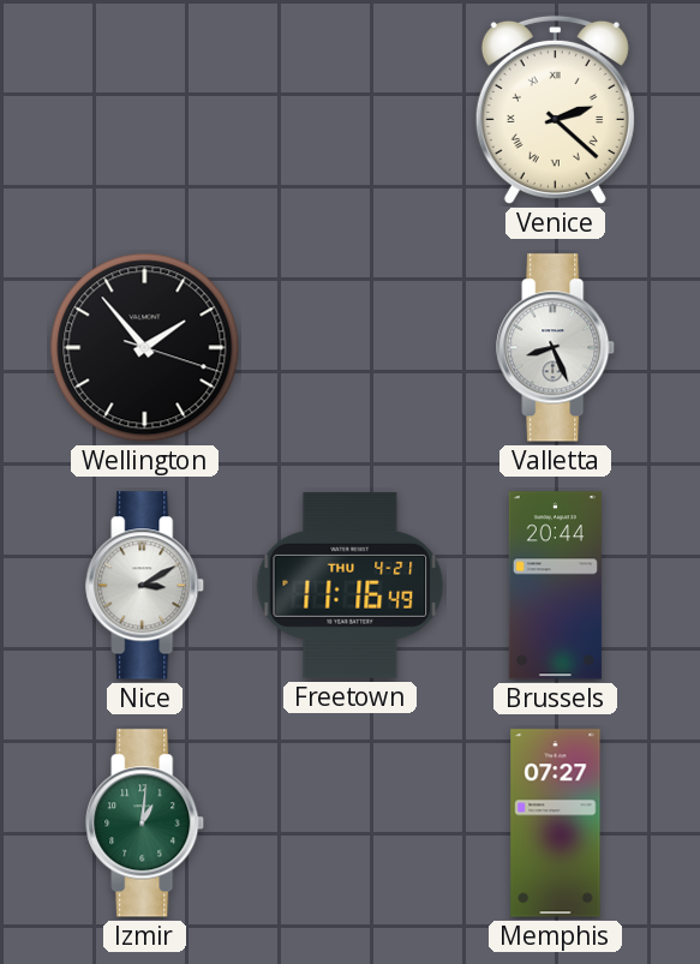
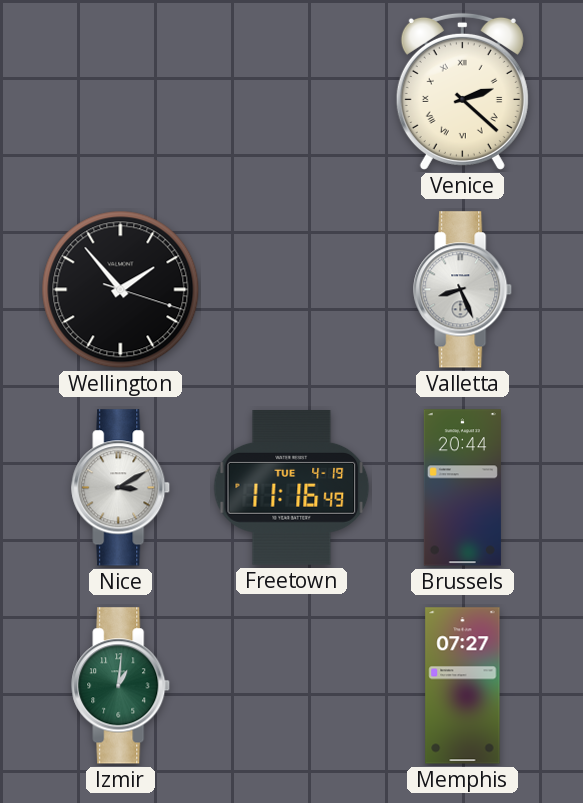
Freetown date: THU 4-21 -> TUE 4-19 (292, 488)
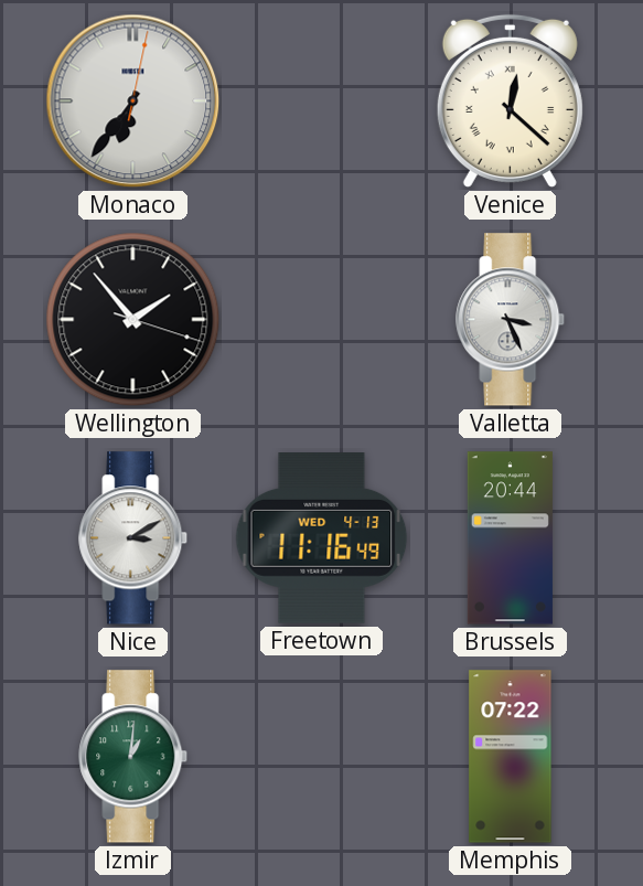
Monaco: none -> 6:36 (133, 102)
Venice: 2:22 -> 12:22 (510, 100)
Valletta: 8:26 -> 3:26 (511, 320)
Freetown date: TUE 4-19 -> WED 4-13 (322, 538)
Memphis: 07:27 -> 07:22 (511, 757)
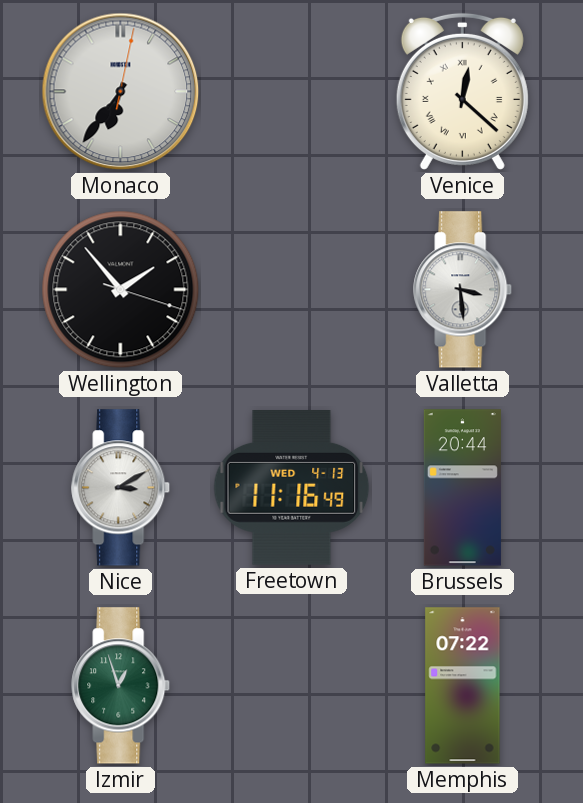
Valletta: 3:26 -> 3:29 (463, 290)
Izmir: 1:01 -> 12:57 (121, 686)
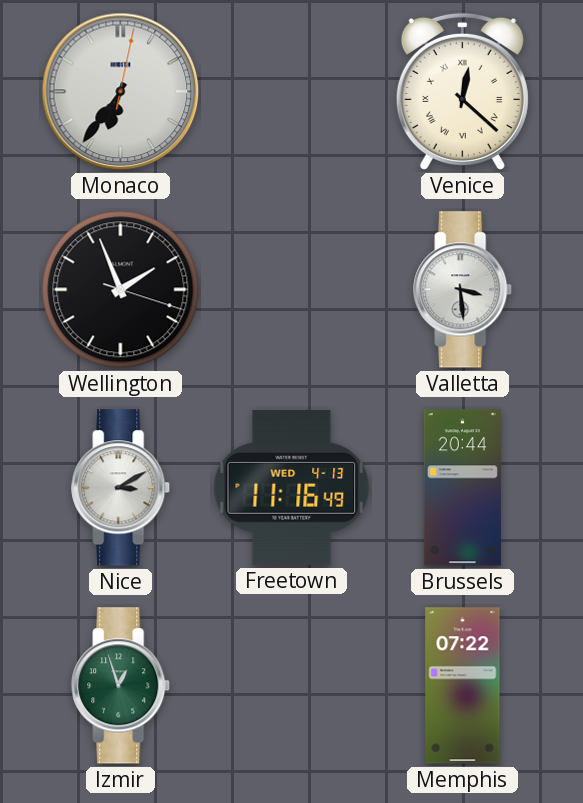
Wellington: 1:53 -> 1:56 (121, 290)
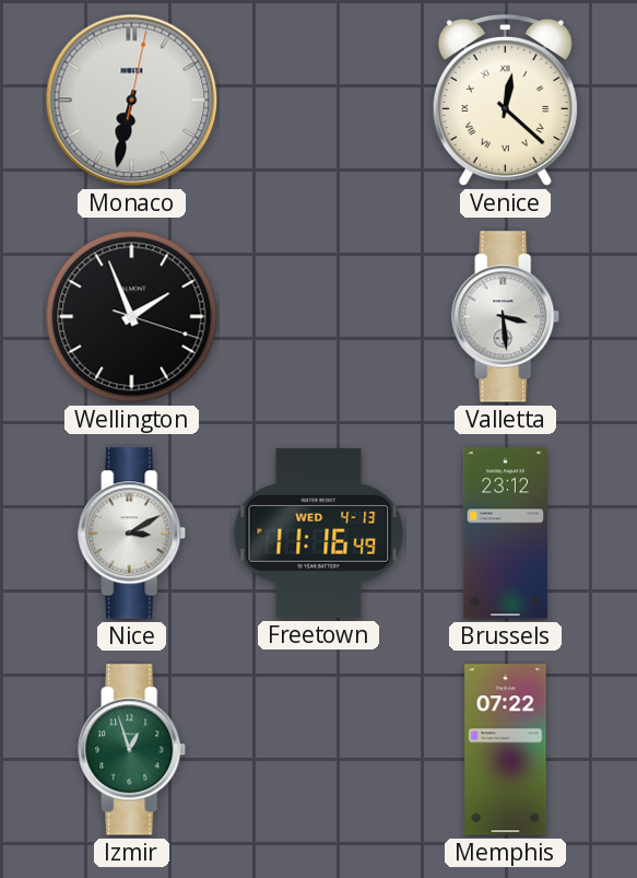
Monaco: 6:36 -> 6:32 (132, 101)
Brussels: 20:44 -> 23:12 (505, 534)
